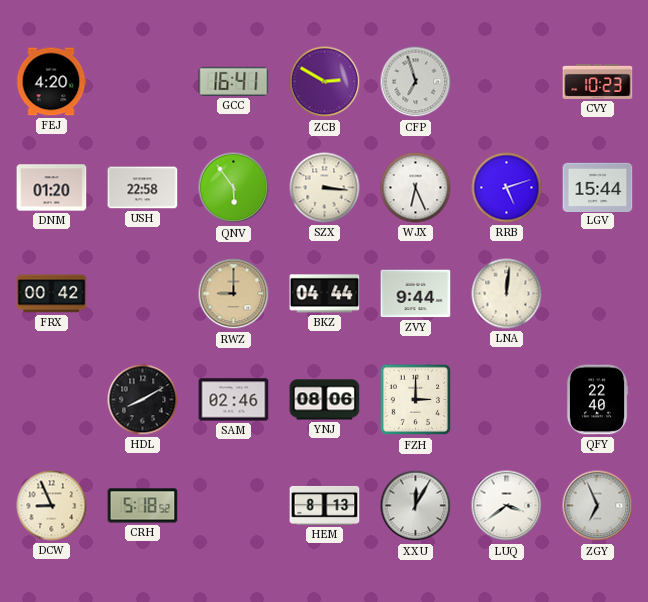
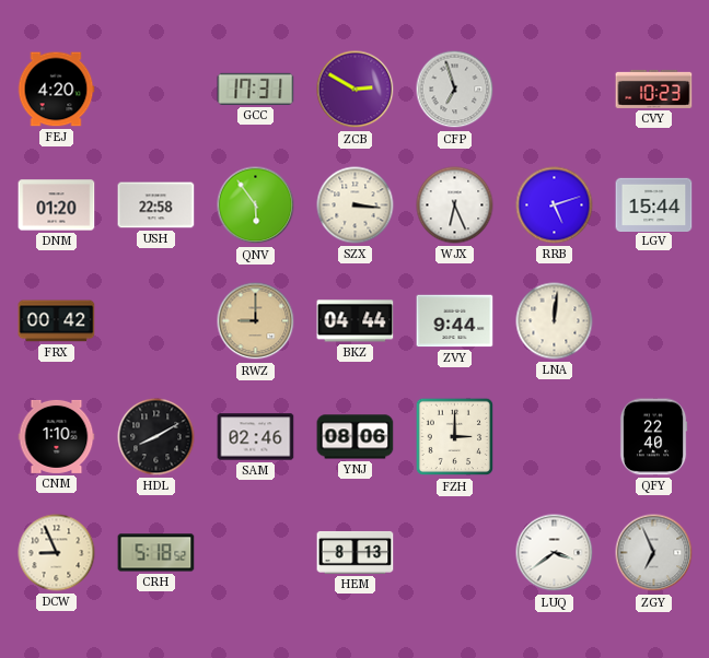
GCC: 16:41 -> 17:31 (256, 89)
CNM: none -> 1:10 (57, 436)
XXU: 12:05 -> none (416, 506)
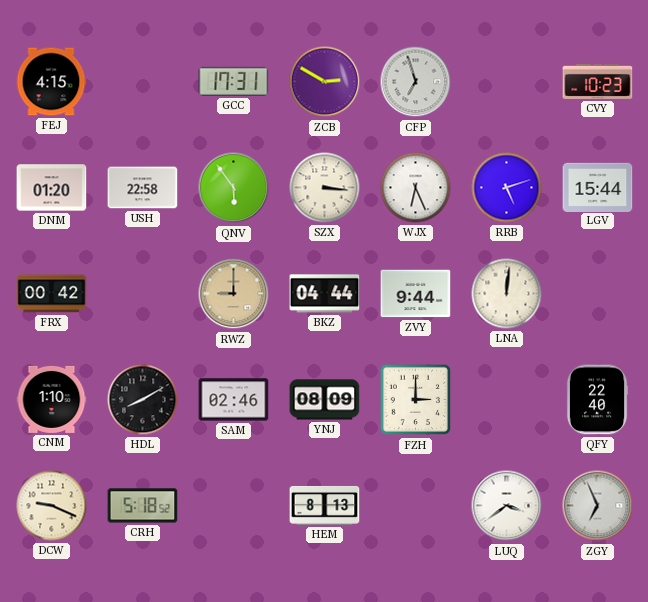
FEJ: 4:20 -> 4:15 (51, 82)
YNJ: 08:06 -> 08:09 (325, 400)
DCW: 8:56 -> 9:19 (52, 506)
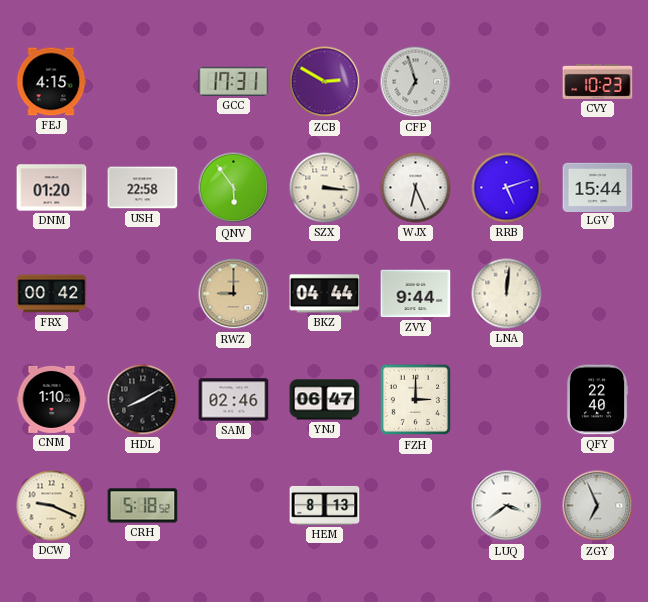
YNJ: 08:09 -> 06:47 (325, 400)
